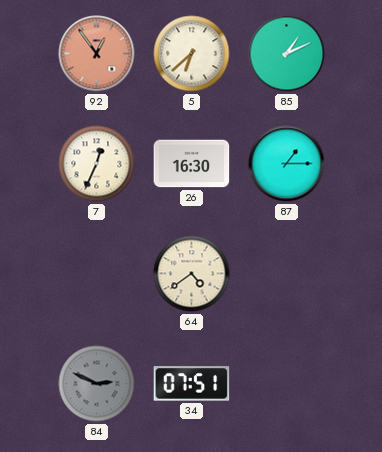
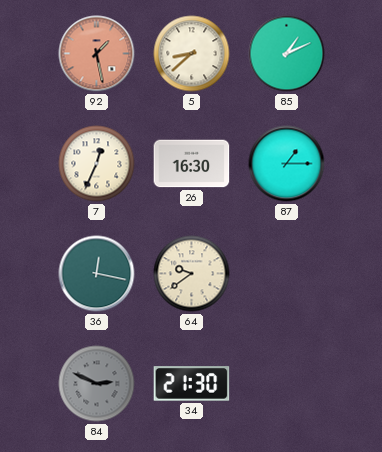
92: 12:54 -> 1:28 (97, 54)
5: 6:38 -> 8:38 (192, 54)
36: none -> 12:17 (97, 274)
64: 4:39 -> 9:39 (192, 274)
34: 07:51 -> 21:30 (192, 384)
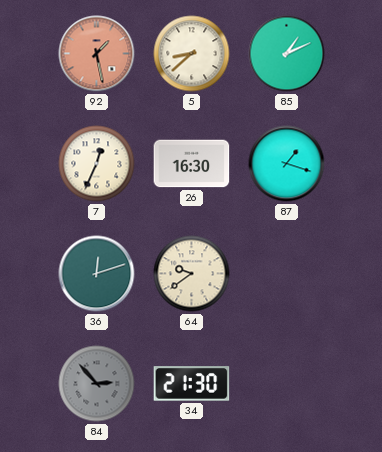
87: 1:15 -> 1:18 (287, 164)
36: 12:17 -> 12:12 (97, 274)
84: 2:49 -> 2:53 (97, 384)
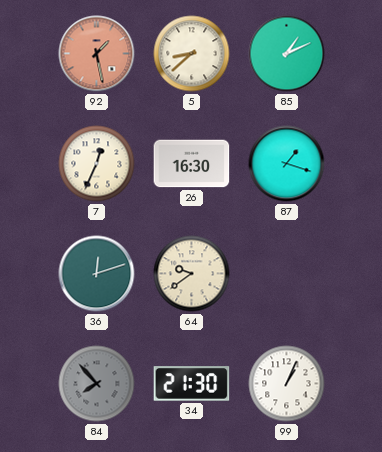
84: 2:53 -> 7:53 (97, 384)
99: none -> 1:04 (287, 384)
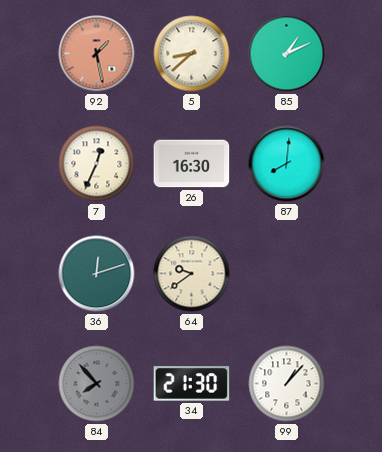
87: 1:18 -> 8:01 (287, 164)
99: 1:04 -> 1:07 (287, 384)
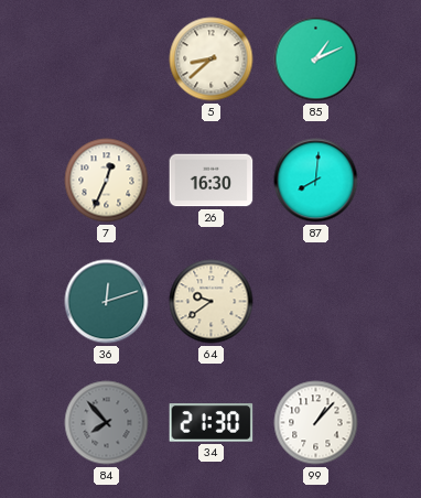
92: 1:28 -> none (97, 54)
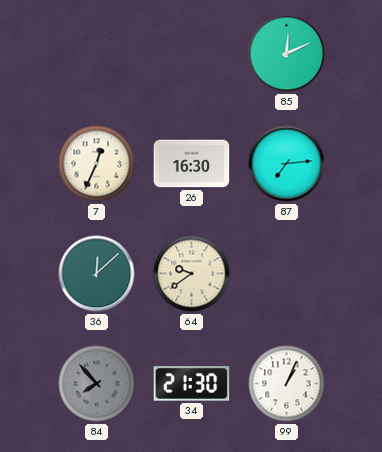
5: 8:38 -> none (212, 59)
85: 1:11 -> 12:11 (287, 54)
87: 8:01 -> 7:14 (287, 164)
36: 12:12 -> 12:08 (97, 274)
99: 1:07 -> 1:04 (287, 384)
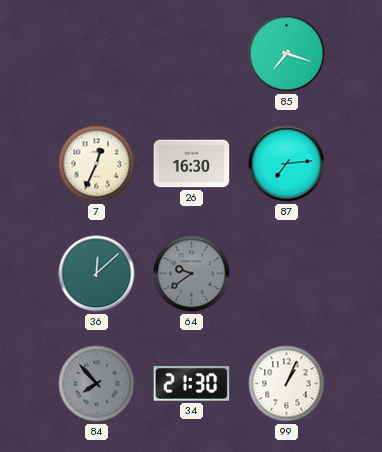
85: 12:11 -> 7:18 (287, 54)
64 dial: cream -> grey (192, 274)
